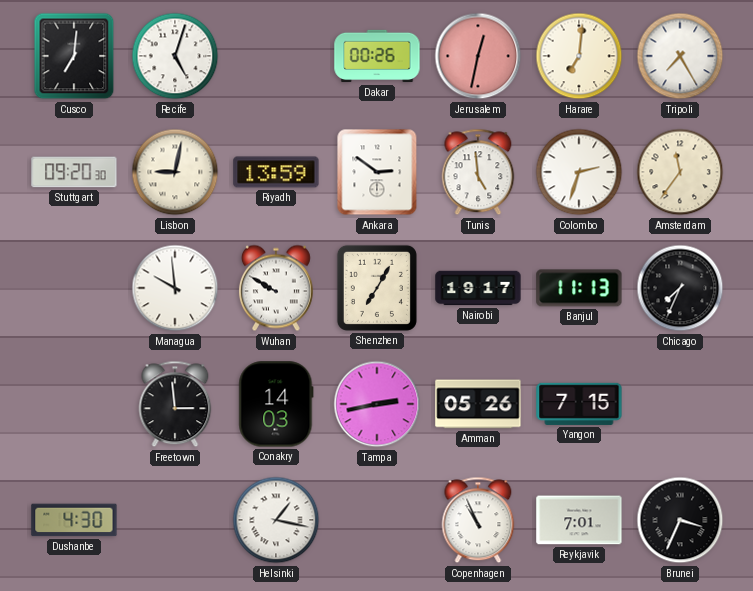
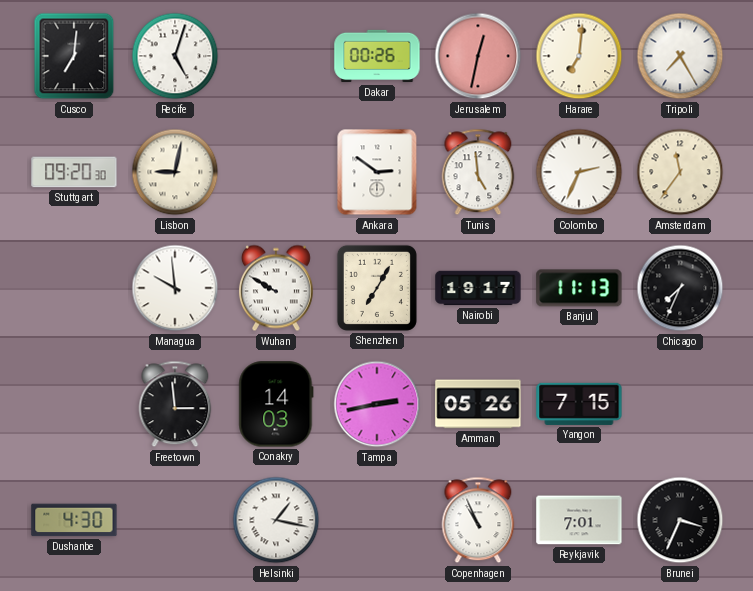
Riyadh: 13:59 -> none (276, 172)
Colombo: 2:33 -> 2:34 (579, 172)
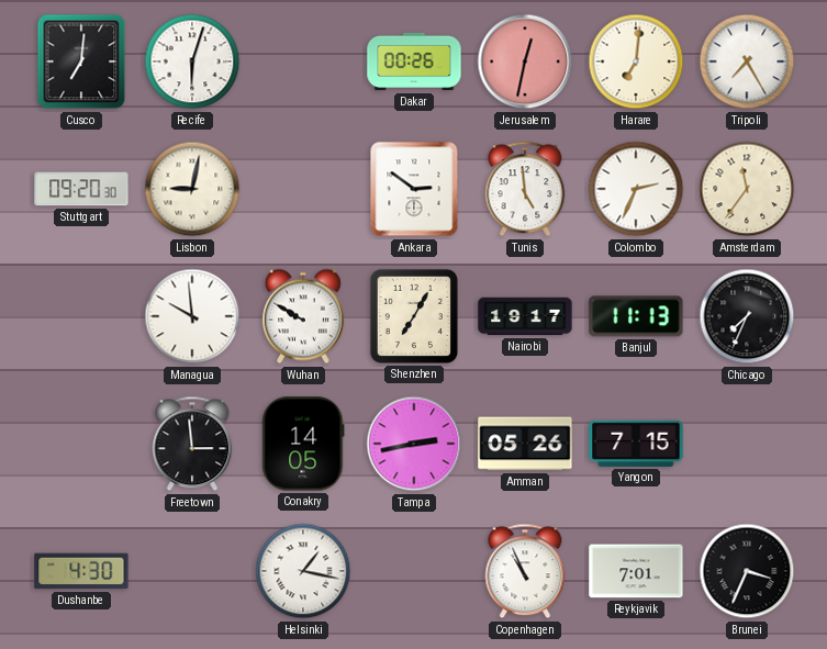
Recife: 5:03 -> 6:03 (192, 61)
Conakry: 14:03 -> 14:05 (303, 444)
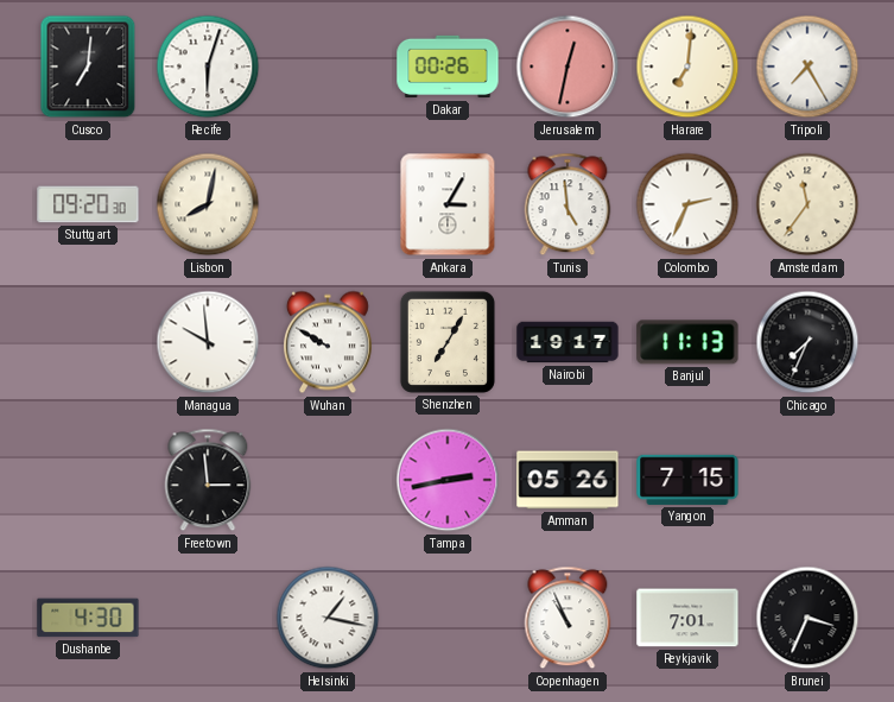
Lisbon: 9:02 -> 8:02 (208, 204)
Ankara: 2:51 -> 3:05 (448, 204)
Conakry: 14:05 -> none (303, 444)
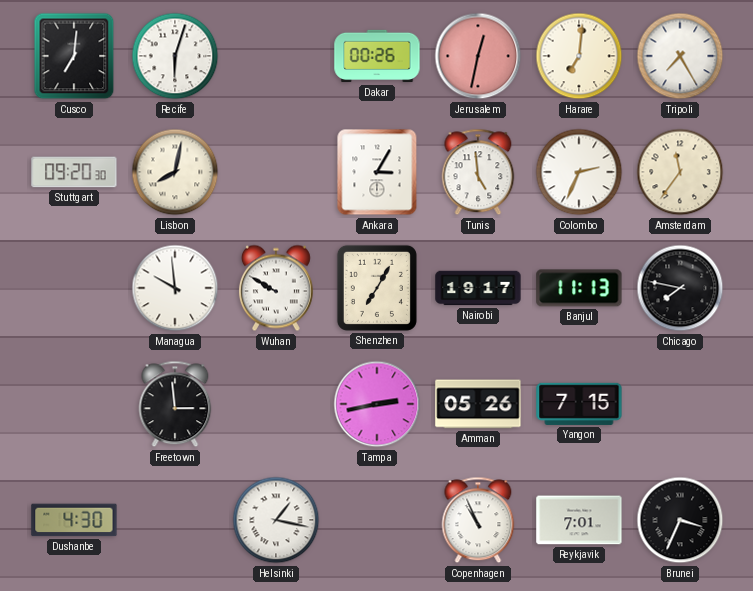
Chicago: 7:34 -> 7:47 (680, 288)
